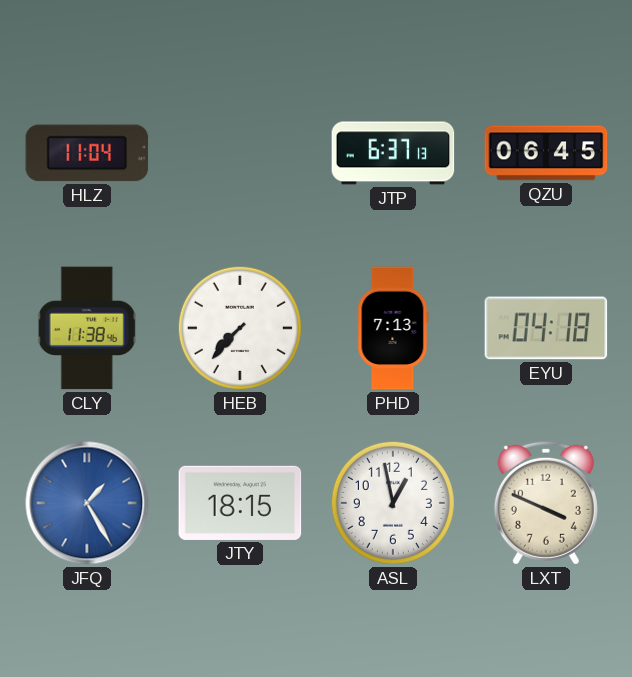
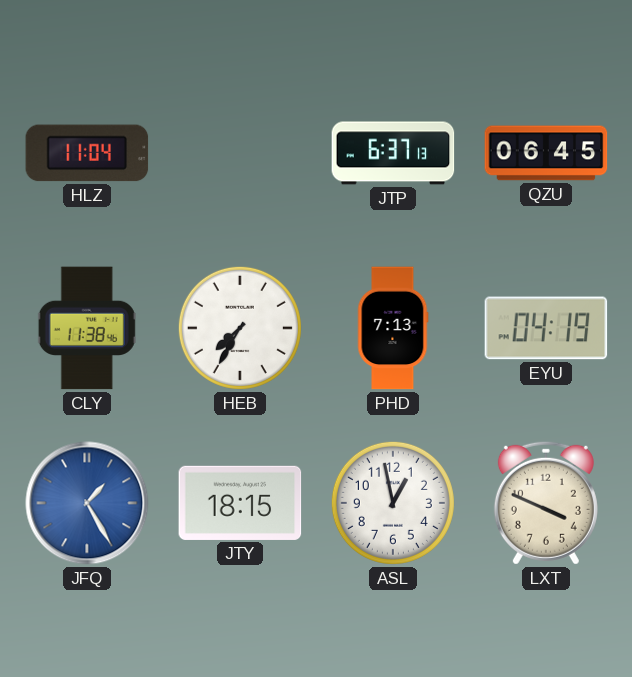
HEB: 7:37 -> 7:35 (240, 328)
EYU: 04:18 -> 04:19 (546, 328)
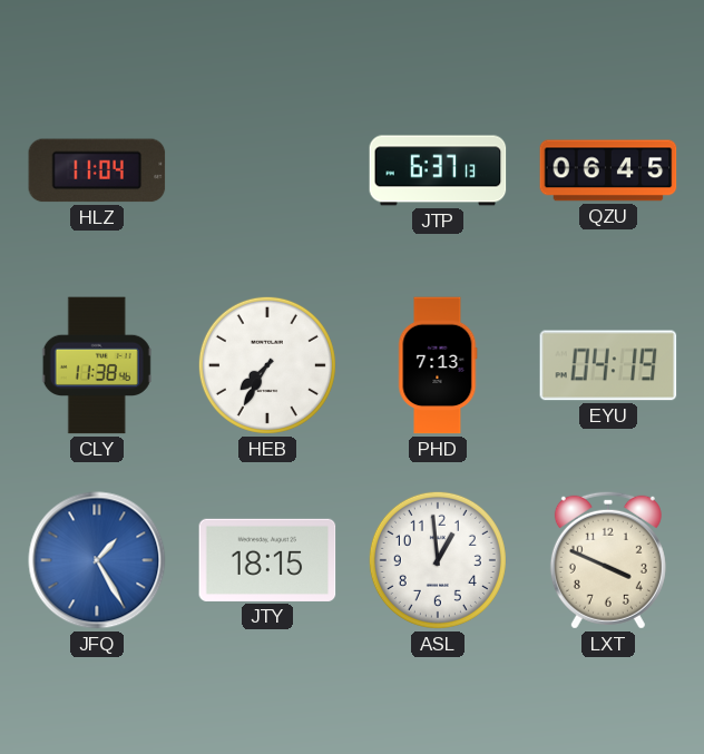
ASL: 12:58 -> 12:59 (438, 560)
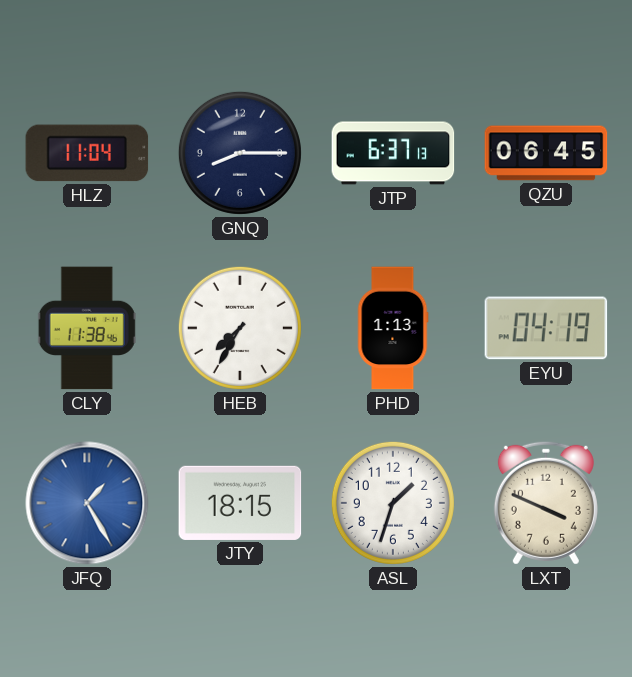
GNQ: none -> 8:15 (240, 153)
PHD: 7:13 -> 1:13 (393, 328)
ASL: 12:59 -> 1:33 (393, 503)
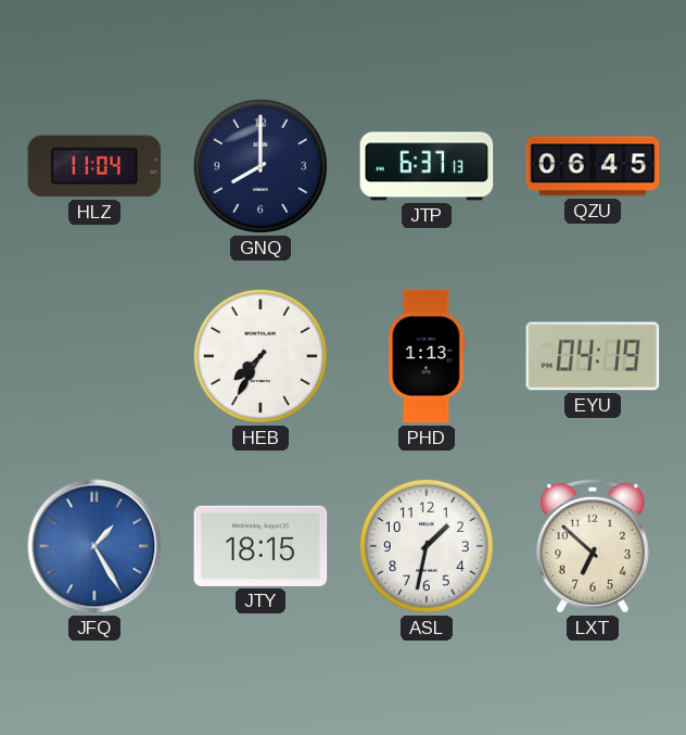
GNQ: 8:15 -> 8:00 (261, 166)
CLY: 11:38 -> none (87, 328)
ASL: 1:33 -> 1:32 (427, 546)
LXT: 3:49 -> 6:52 (593, 546)
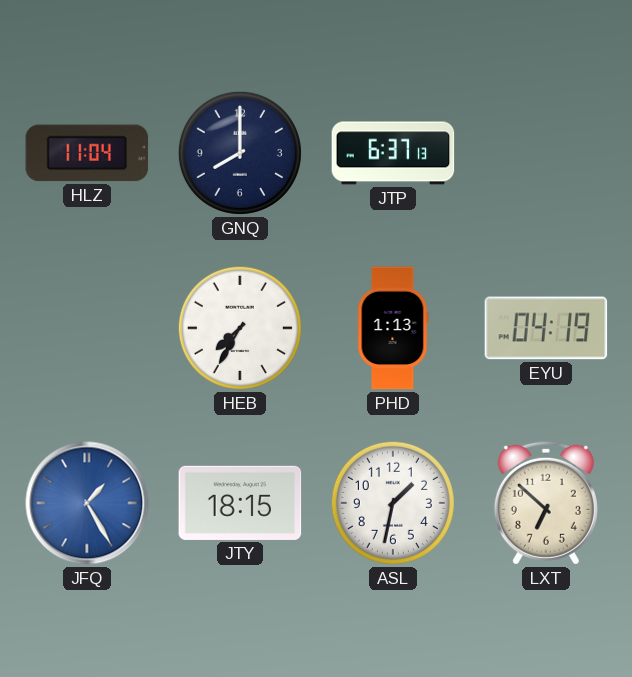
QZU: 06:45 -> none (593, 166)
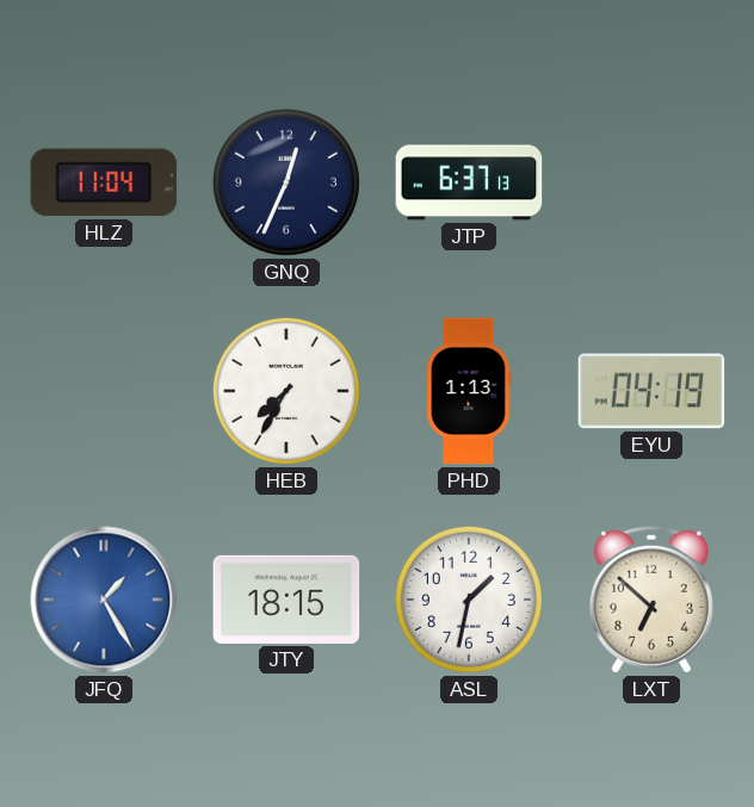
GNQ: 8:00 -> 12:34 (286, 182)
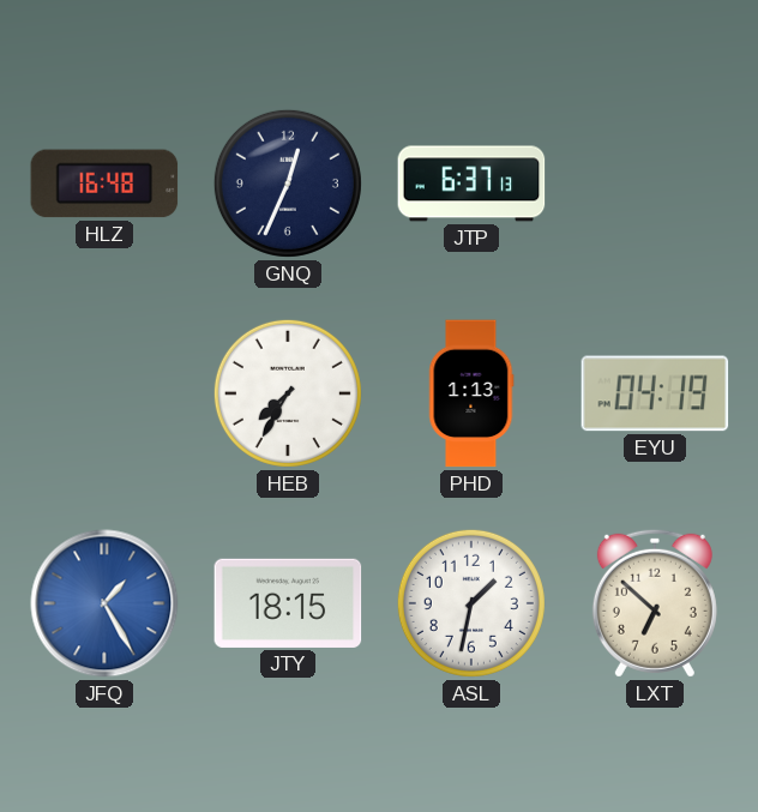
HLZ: 11:04 -> 16:48 (104, 184)
